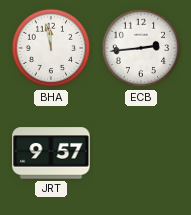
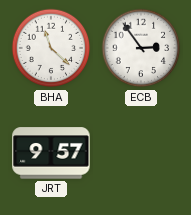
BHA: 11:58 -> 11:22 (51, 48)
ECB: 2:44 -> 2:54 (141, 48)
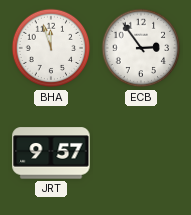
BHA: 11:22 -> 11:57 (51, 48)
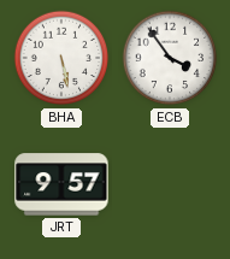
BHA: 11:57 -> 5:28 (61, 58)
ECB: 2:54 -> 3:54 (170, 58)
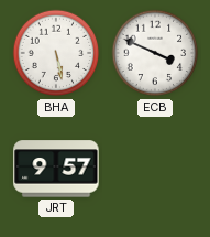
ECB: 3:54 -> 3:49 (155, 53)
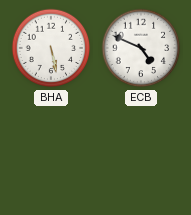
ECB: 3:49 -> 4:49 (141, 48)
JRT: 9:57 -> none (56, 169)
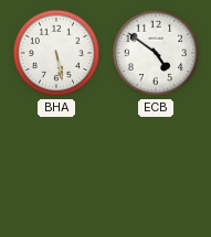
ECB: 4:49 -> 4:51 (156, 53)
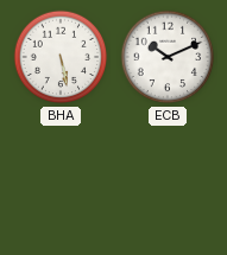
ECB: 4:51 -> 10:11 (168, 57)
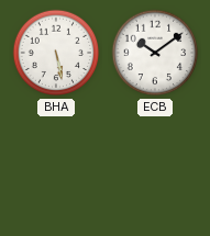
ECB: 10:11 -> 10:09 (155, 53)
